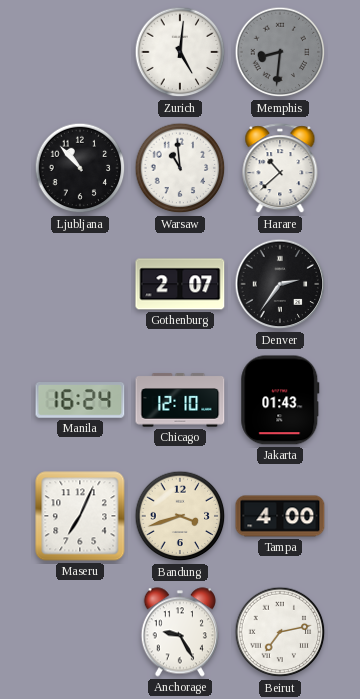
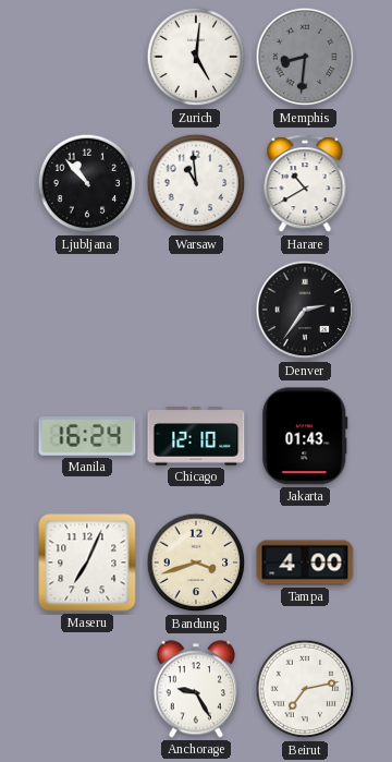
Harare: 10:38 -> 10:40 (305, 184)
Gothenburg: 2:07 -> none (180, 284)
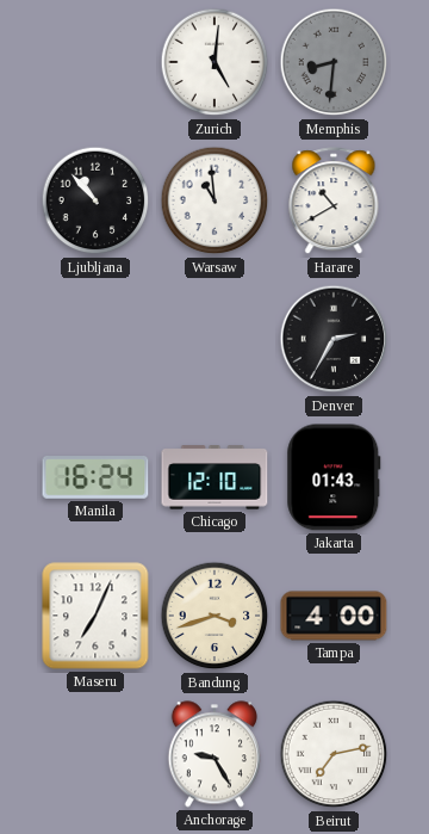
Denver: 2:36 -> 2:35 (334, 339)
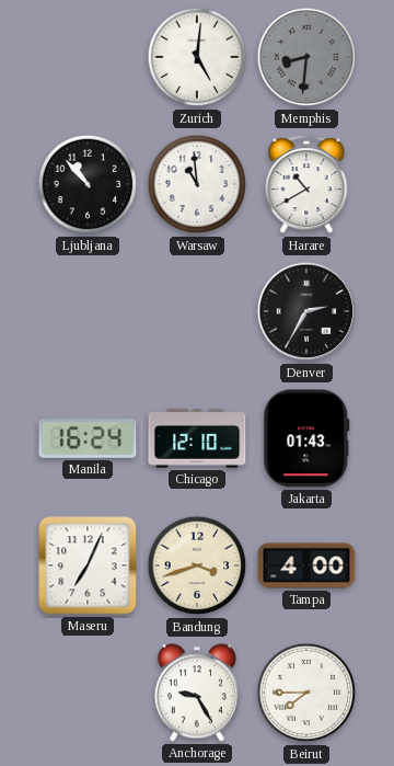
Beirut: 7:13 -> 7:45 (306, 693)
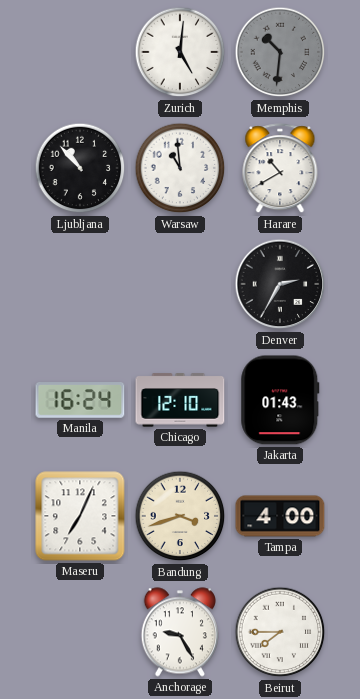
Memphis: 8:31 -> 10:31 (280, 52)
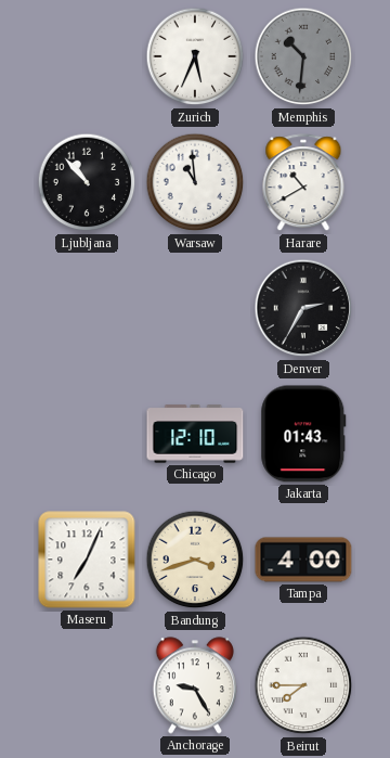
Zurich: 5:01 -> 5:34 (195, 56)
Manila: 16:24 -> none (80, 401)
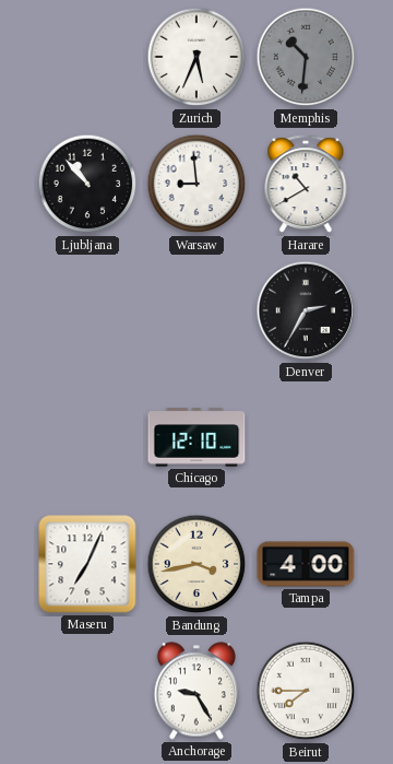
Warsaw: 10:59 -> 8:59 (196, 184)
Jakarta: 01:43 -> none (303, 434)
Bandung: 3:42 -> 3:43 (196, 564)
